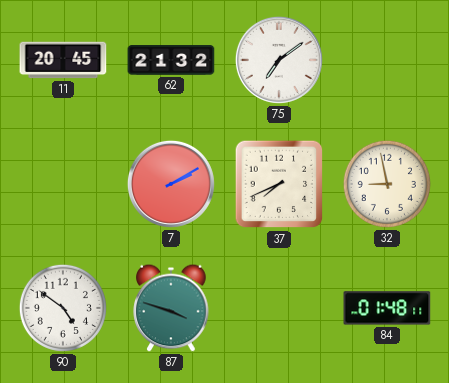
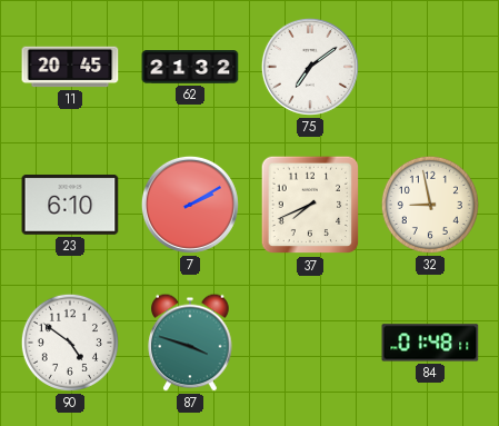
23: none -> 6:10 (70, 206)
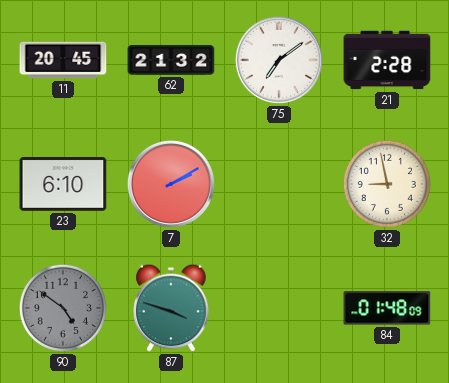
21: none -> 2:28 (387, 60)
37: 7:41 -> none (310, 205)
90 dial: white -> grey (63, 308)
84: 01:48:11 -> 01:48:09 (387, 308)
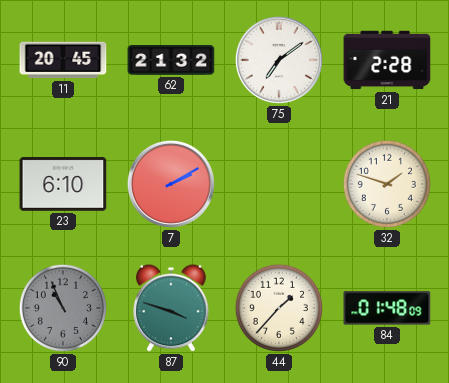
32: 8:58 -> 1:48 (387, 184)
90: 4:51 -> 10:56 (63, 308)
44: none -> 1:37 (279, 308)
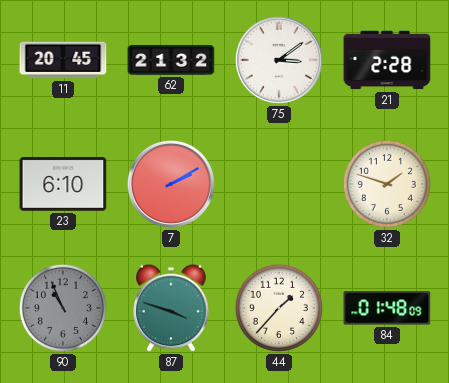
75: 7:09 -> 3:09 (279, 60)
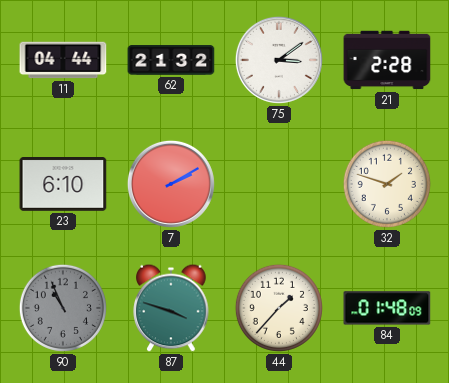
11: 20:45 -> 04:44 (63, 60)
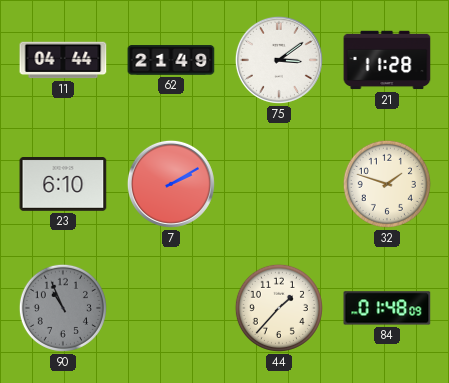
62: 21:32 -> 21:49 (171, 60)
21: 2:28 -> 11:28 (387, 60)
87: 3:48 -> none (171, 308)
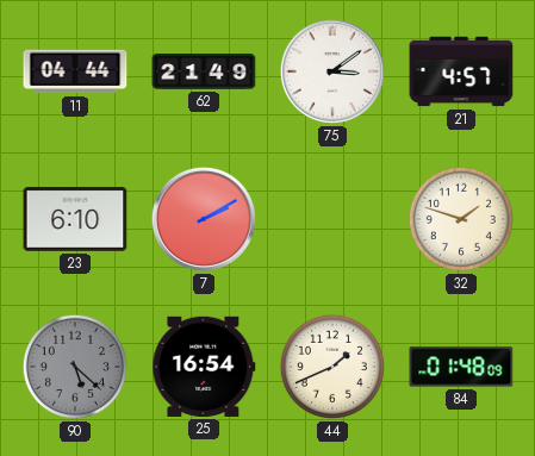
21: 11:28 -> 4:57 (461, 71)
90: 10:56 -> 5:22 (75, 367)
25: none -> 16:54 (204, 367)
44: 1:37 -> 1:41 (332, 367)
